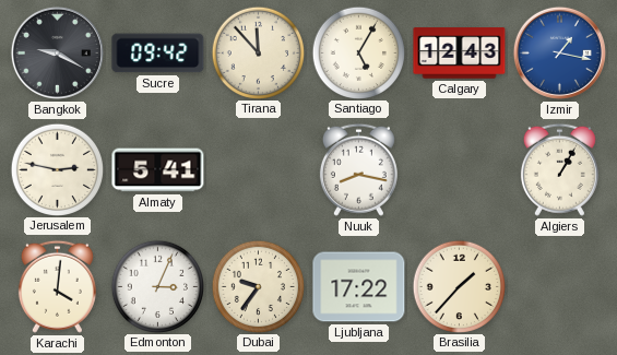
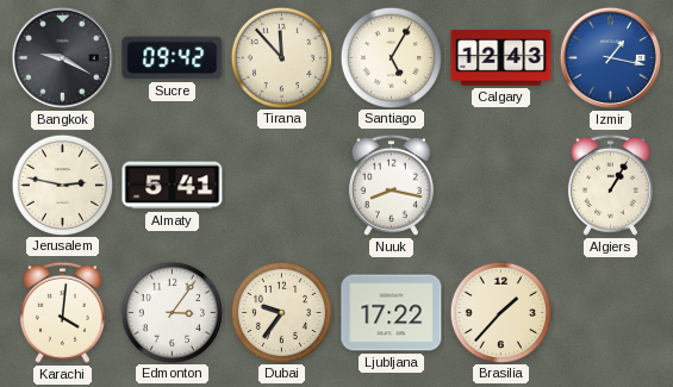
Edmonton: 3:04 -> 3:06 (172, 312)
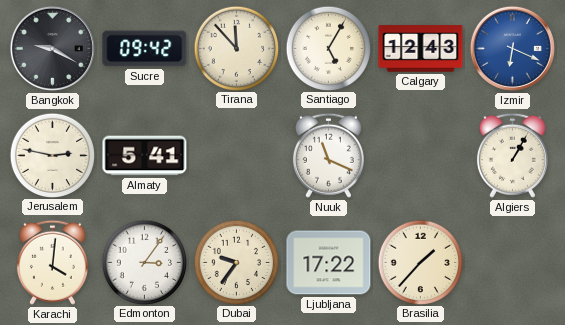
Izmir: 1:17 -> 6:19 (512, 48)
Nuuk: 8:17 -> 11:19 (328, 155)
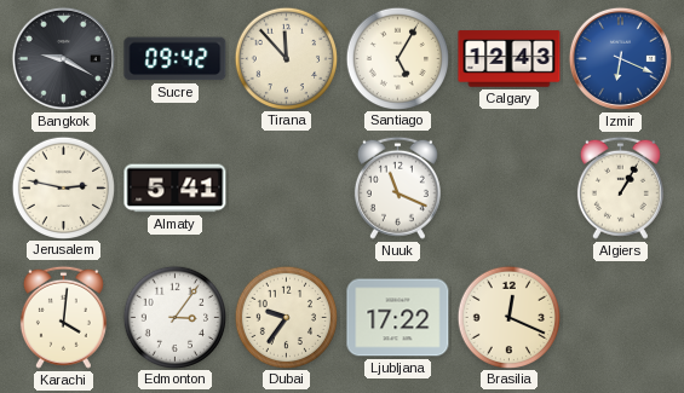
Brasilia: 1:37 -> 12:19 (508, 317)
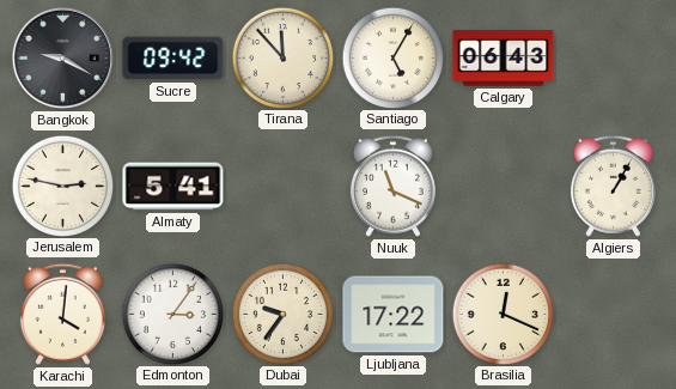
Calgary: 12:43 -> 06:43 (504, 59)
Izmir: 6:19 -> none (620, 58)
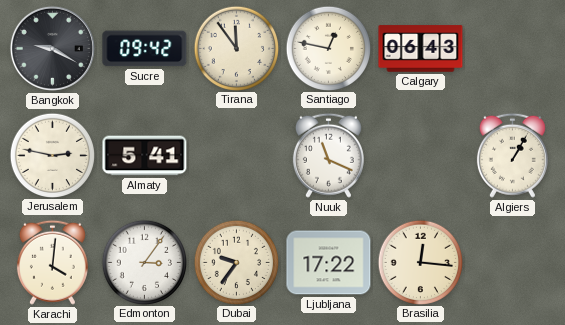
Tirana: 11:53 -> 11:54 (236, 48)
Santiago: 5:05 -> 12:47 (328, 48)
Brasilia: 12:19 -> 12:16 (420, 262)
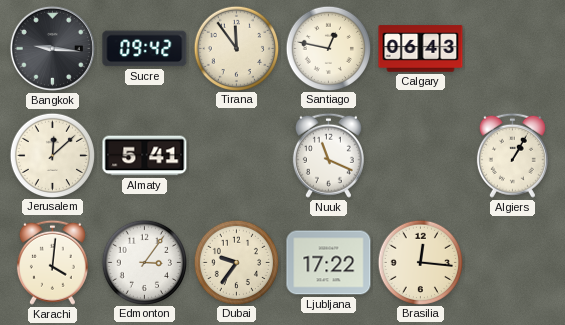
Bangkok: 9:20 -> 9:16 (52, 48)
Jerusalem: 2:47 -> 12:08 (52, 155)
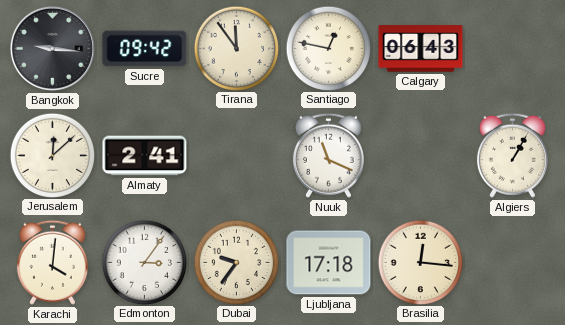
Almaty: 5:41 -> 2:41 (145, 156)
Ljubljana: 17:22 -> 17:18 (329, 263)
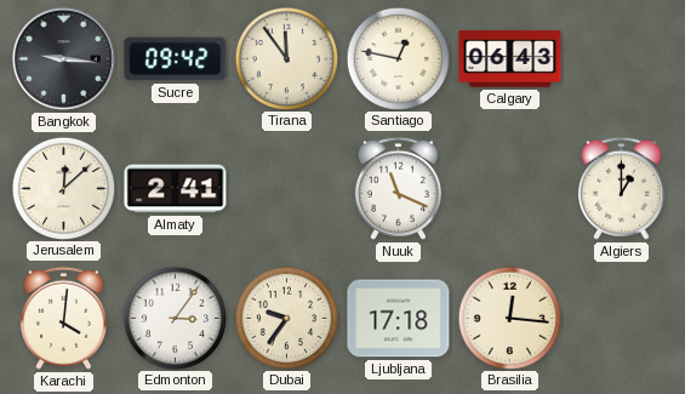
Algiers: 1:05 -> 1:00 (621, 188)
